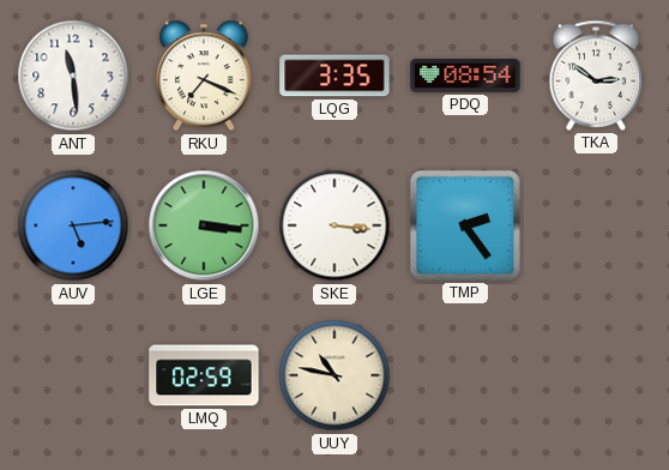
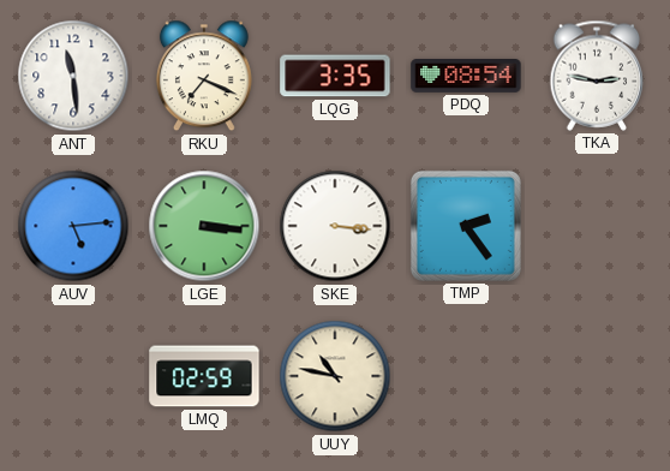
TKA: 2:51 -> 2:47 (597, 76)
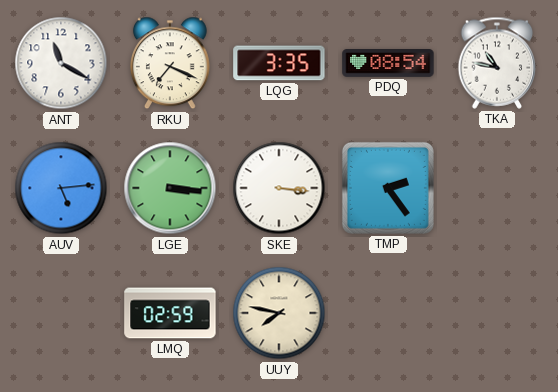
ANT: 11:29 -> 11:20 (61, 63)
TKA: 2:47 -> 10:47 (497, 63)
UUY: 10:47 -> 7:47 (279, 313)
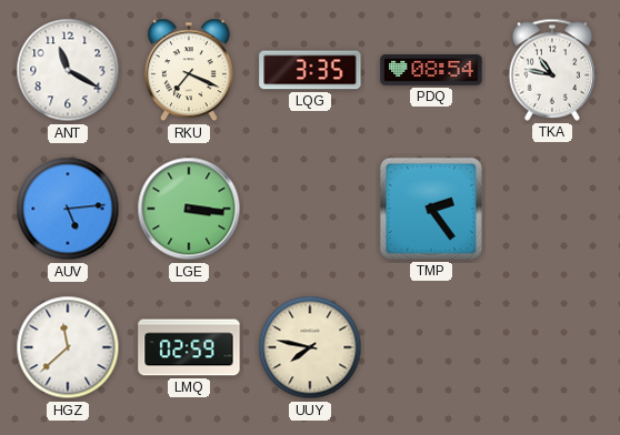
SKE: 3:16 -> none (279, 188)
HGZ: none -> 11:38 (68, 347)
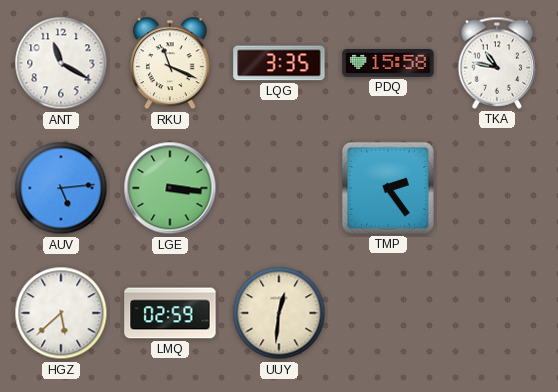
RKU: 7:19 -> 11:19 (170, 63)
PDQ: 08:54 -> 15:58 (388, 64)
HGZ: 11:38 -> 5:38 (61, 313)
UUY: 7:47 -> 12:31 (279, 313)
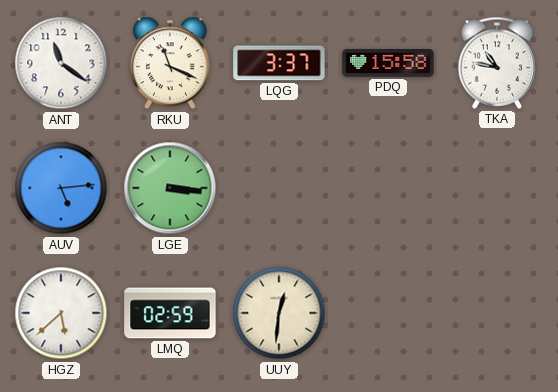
ANT: 11:20 -> 11:21 (61, 63)
LQG: 3:35 -> 3:37 (279, 63)
TMP: 2:24 -> none (388, 188)
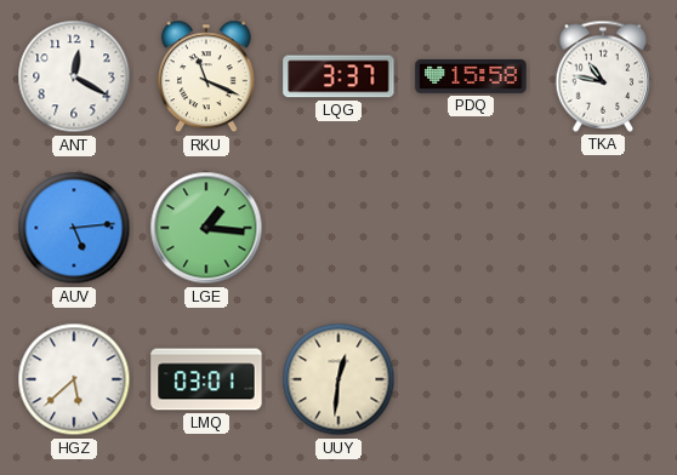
ANT: 11:21 -> 12:20 (74, 76)
LGE: 3:16 -> 1:16 (206, 228)
LMQ: 02:59 -> 03:01 (206, 379)
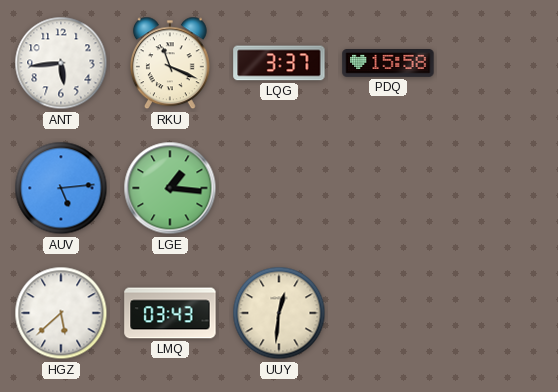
ANT: 12:20 -> 5:44 (61, 63)
TKA: 10:47 -> none (603, 76)
LMQ: 03:01 -> 03:43 (170, 313)
